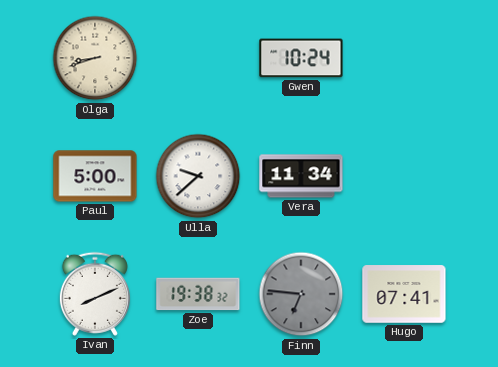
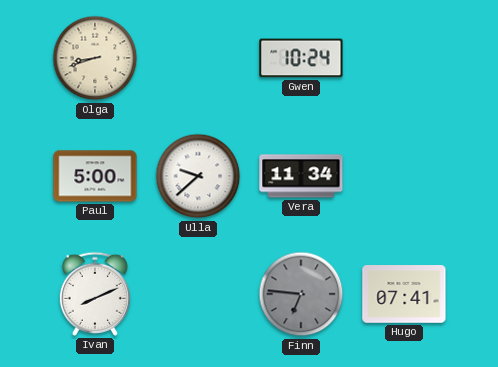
Zoe: 19:38 -> none (198, 294)
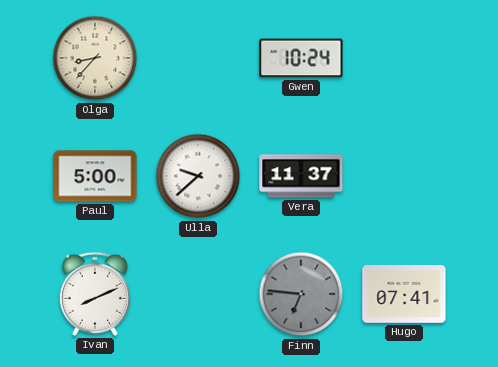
Olga: 8:42 -> 8:37 (95, 58)
Vera: 11:34 -> 11:37 (301, 176)
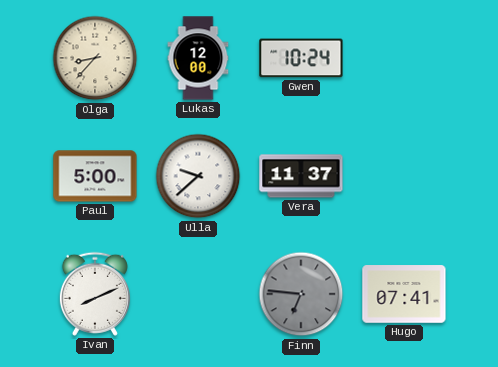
Lukas: none -> 12:00 (198, 58)
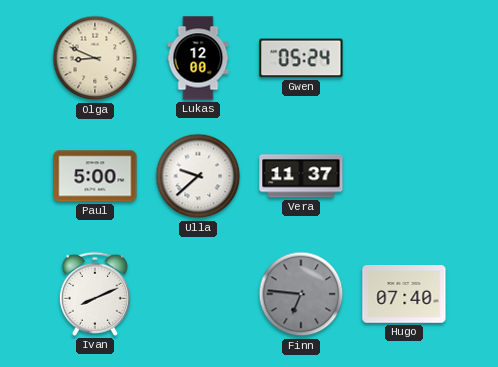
Olga: 8:37 -> 8:49 (95, 58)
Gwen: 10:24 -> 05:24 (301, 58)
Hugo: 07:41 -> 07:40 (404, 294)
